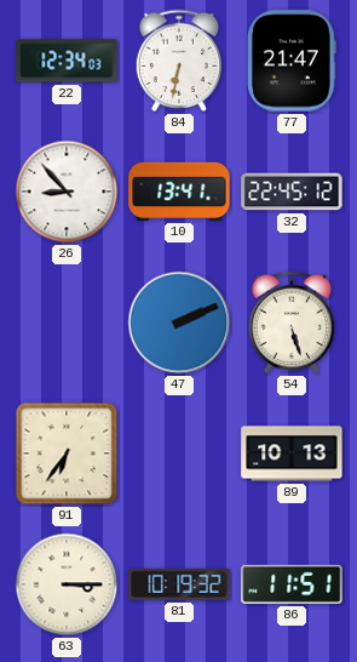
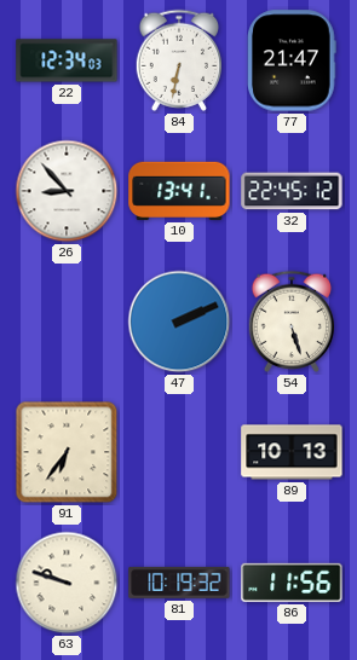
63: 3:15 -> 9:48 (67, 583)
86: 11:51 -> 11:56 (292, 583)
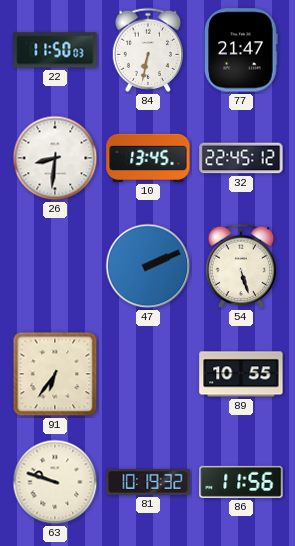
22: 12:34 -> 11:50 (55, 50)
26: 8:53 -> 8:31 (55, 158)
10: 13:41 -> 13:45 (148, 158)
89: 10:13 -> 10:55 (241, 374)
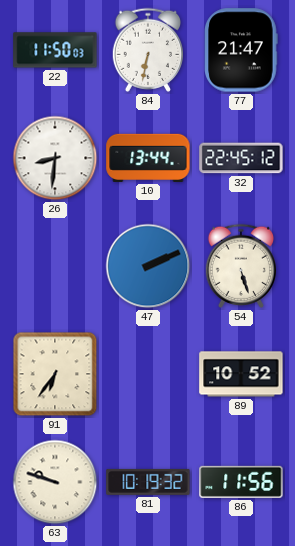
10: 13:45 -> 13:44 (148, 158)
89: 10:55 -> 10:52 (241, 374)
